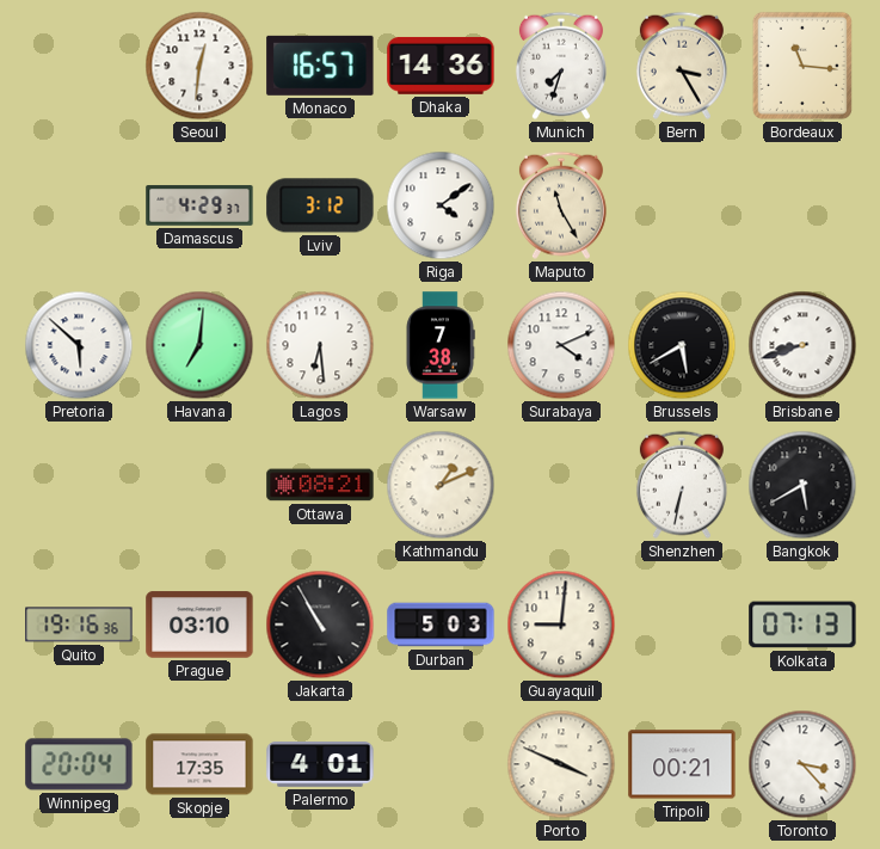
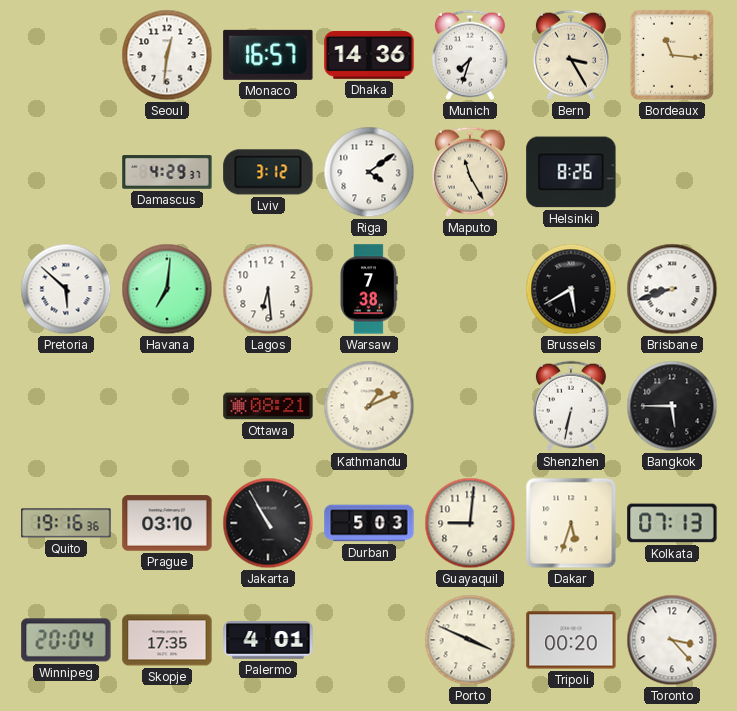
Helsinki: none -> 8:26 (571, 172)
Surabaya: 4:11 -> none (561, 345)
Bangkok: 5:40 -> 5:45 (672, 406)
Dakar: none -> 5:33 (571, 523)
Tripoli: 00:21 -> 00:20 (571, 640)
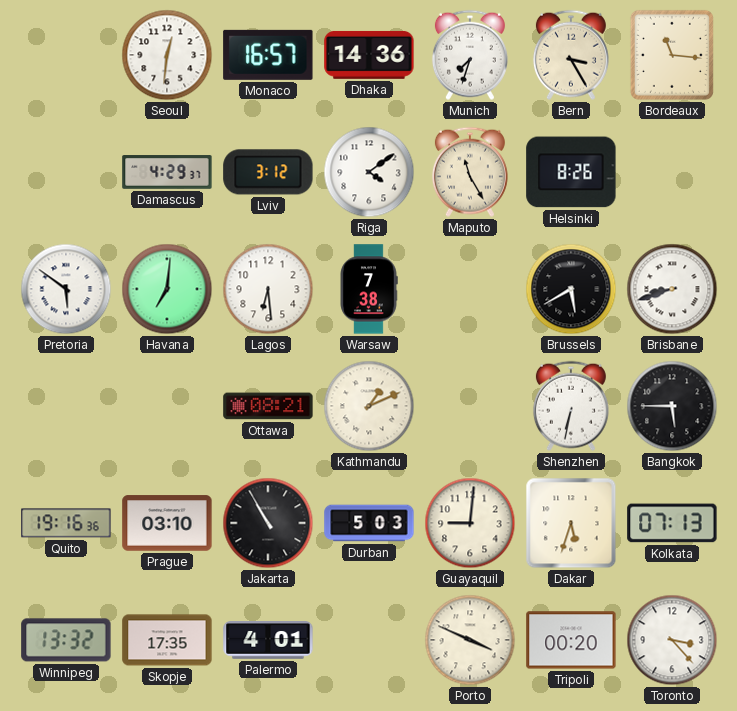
Pretoria: 5:52 -> 5:51 (66, 289)
Winnipeg: 20:04 -> 13:32 (66, 640)
